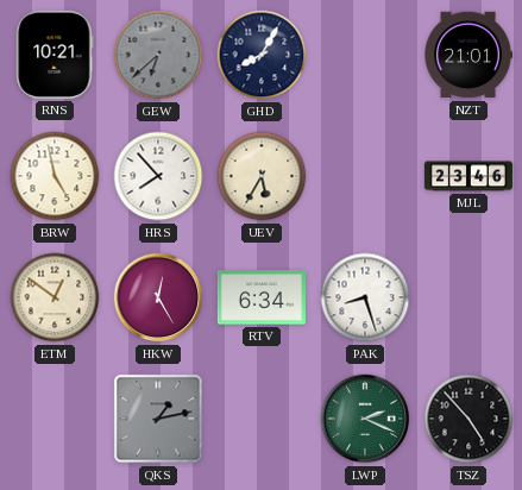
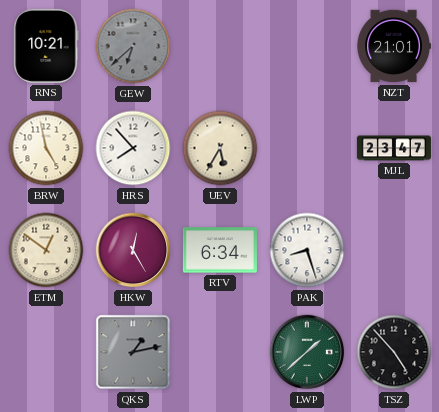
GHD: 8:05 -> none (262, 55)
MJL: 23:46 -> 23:47 (394, 148)
LWP: 2:19 -> 1:38 (307, 352)
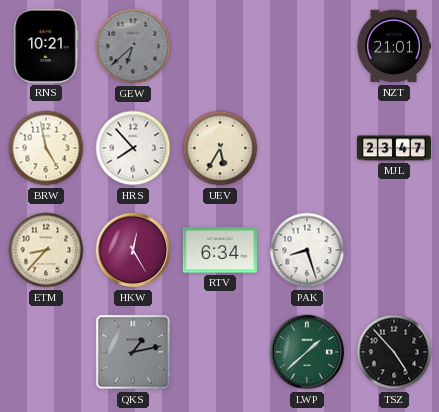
ETM: 12:51 -> 8:37 (46, 250)
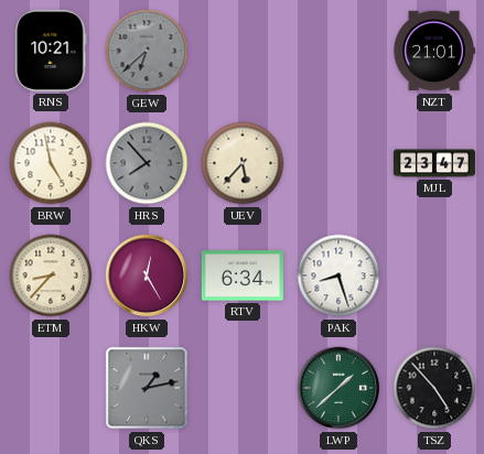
HRS dial: white -> grey (147, 163)
UEV: 5:35 -> 5:37 (243, 163)
